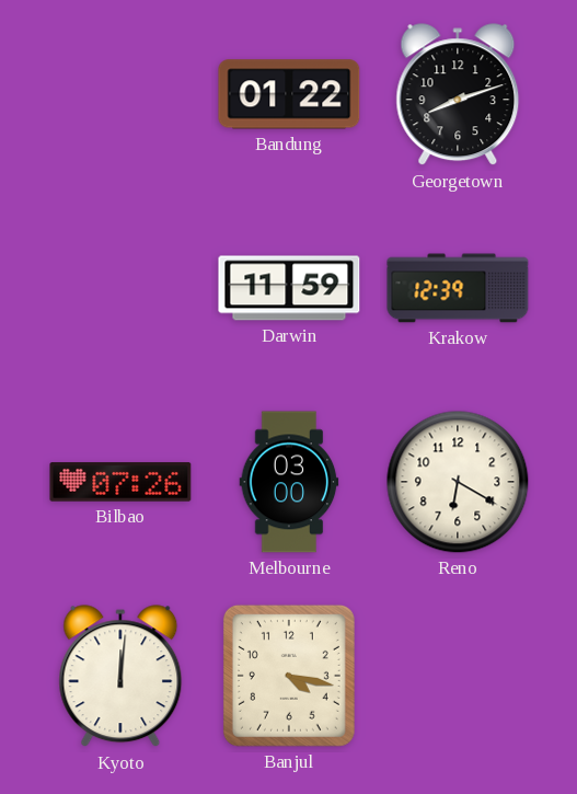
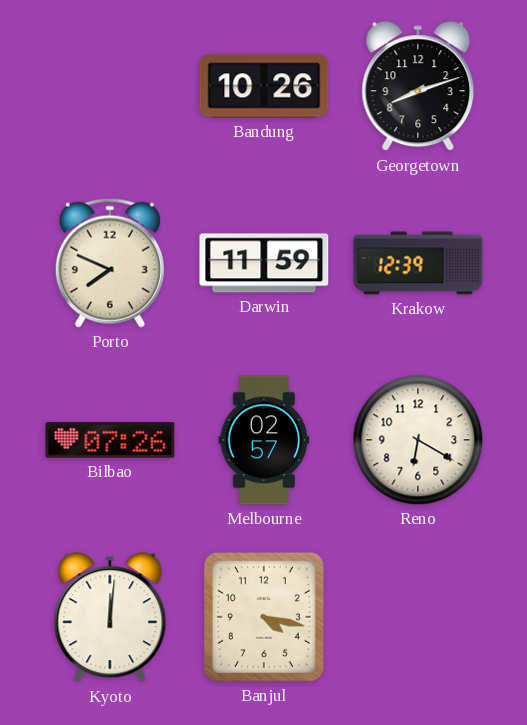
Bandung: 01:22 -> 10:26 (264, 86)
Porto: none -> 7:49 (110, 263)
Melbourne: 03:00 -> 02:57 (264, 440)
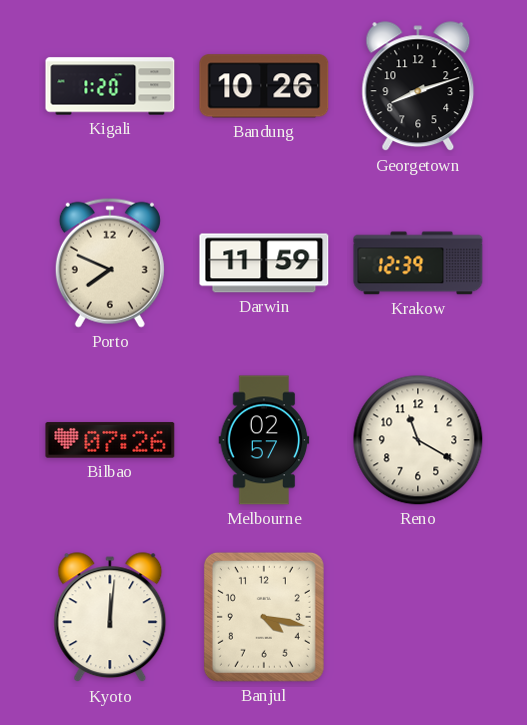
Kigali: none -> 1:20 (110, 86)
Reno: 6:20 -> 11:20 (418, 440)
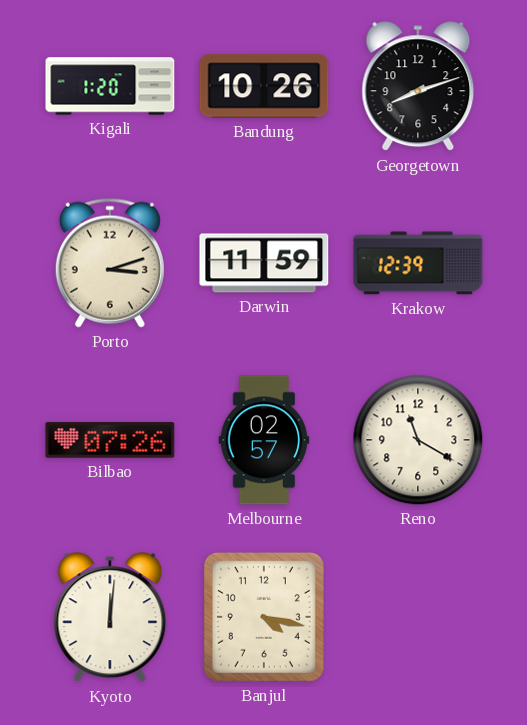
Porto: 7:49 -> 3:12 (110, 263)
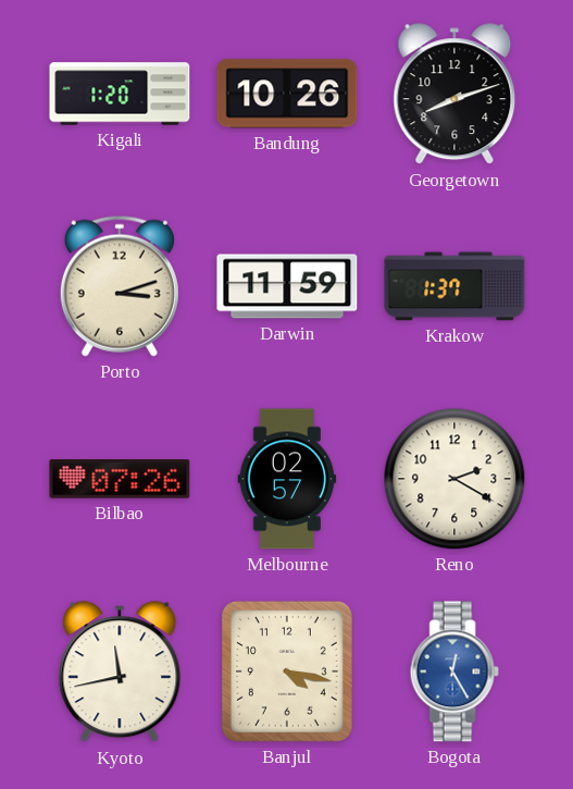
Krakow: 12:39 -> 1:37 (454, 286)
Reno: 11:20 -> 2:20 (454, 479)
Kyoto: 12:01 -> 11:43 (120, 673)
Bogota: none -> 12:25 (454, 671)
